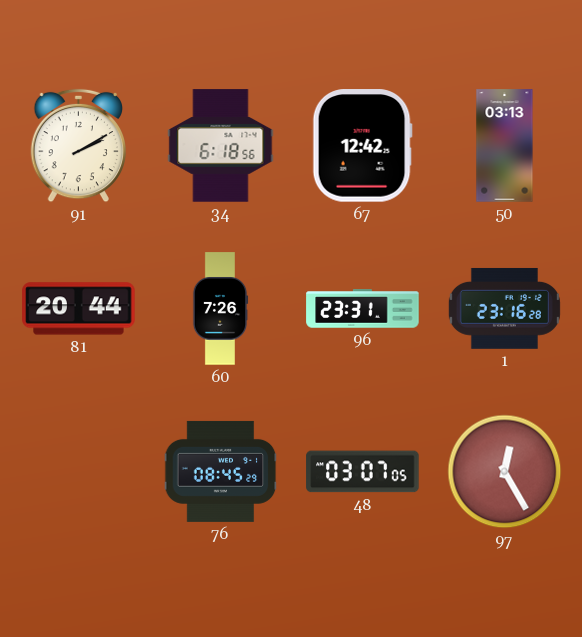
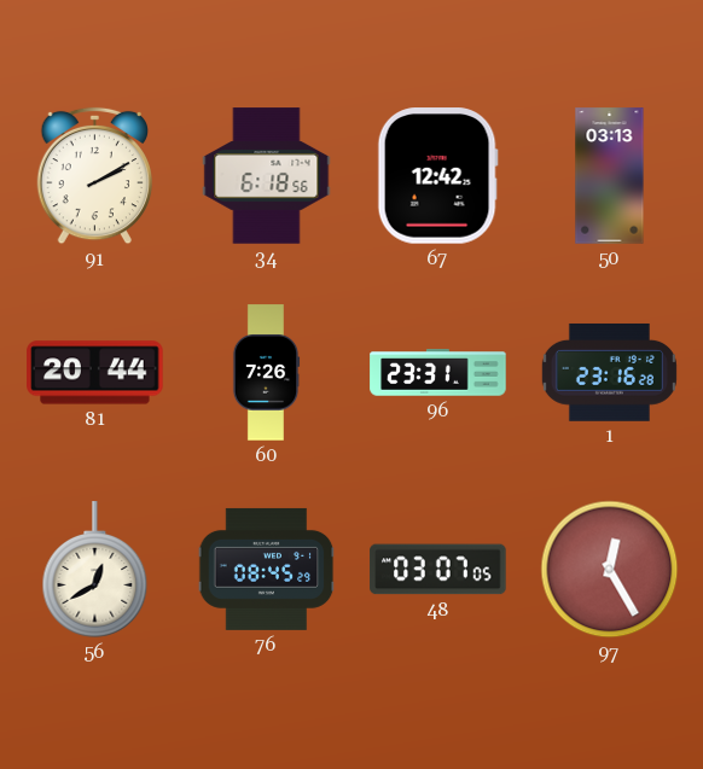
56: none -> 12:40 (95, 570)
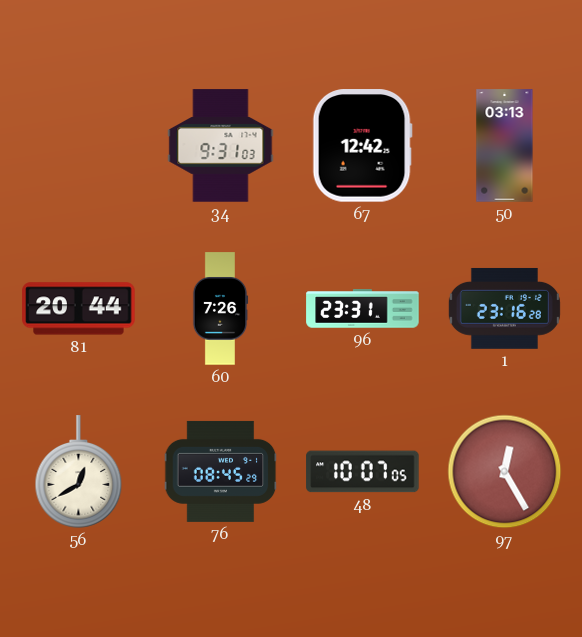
91: 2:10 -> none (94, 176)
34: 6:18 -> 9:31 (221, 146)
48: 03:07 -> 10:07 (363, 472)
